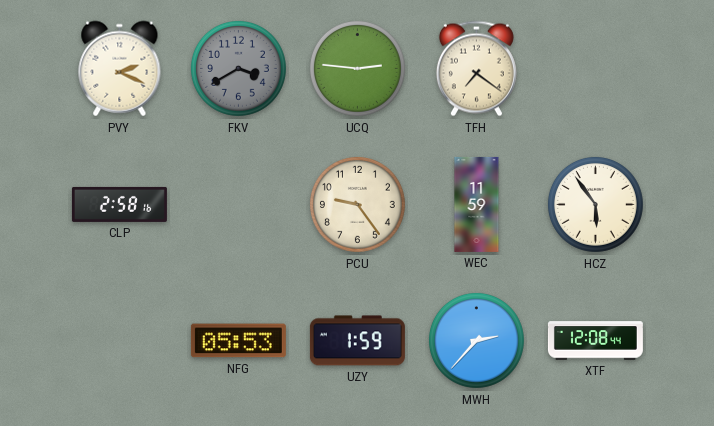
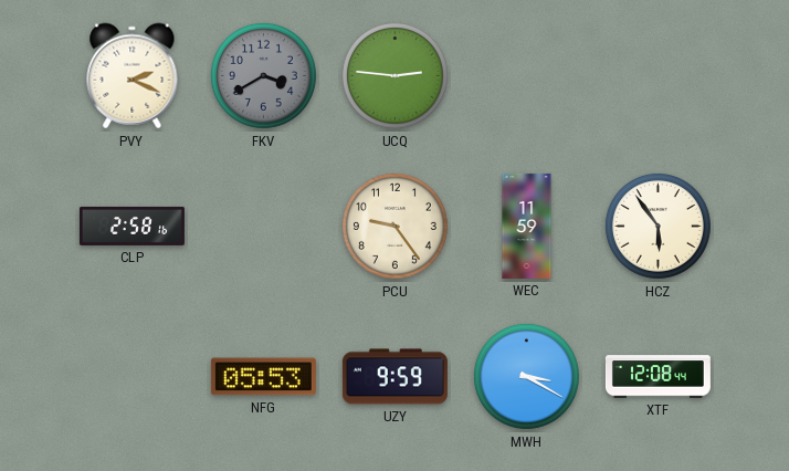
TFH: 7:21 -> none (476, 69)
UZY: 1:59 -> 9:59 (394, 377)
MWH: 2:37 -> 3:20 (526, 376)
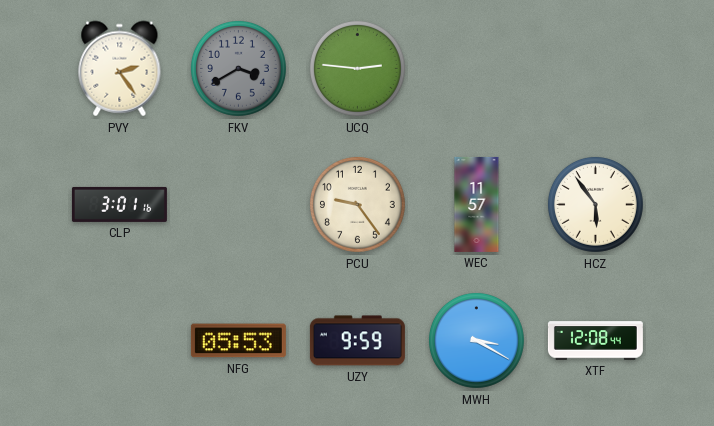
PVY: 2:19 -> 2:24 (120, 69)
CLP: 2:58 -> 3:01 (119, 204)
WEC: 11:59 -> 11:57 (477, 204)
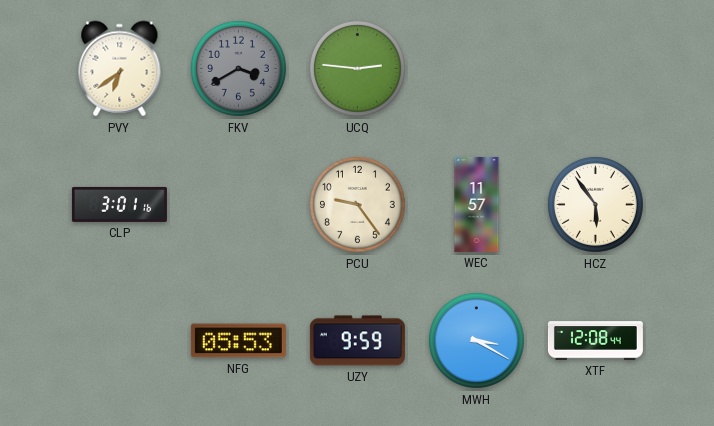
PVY: 2:24 -> 6:39 (120, 69)
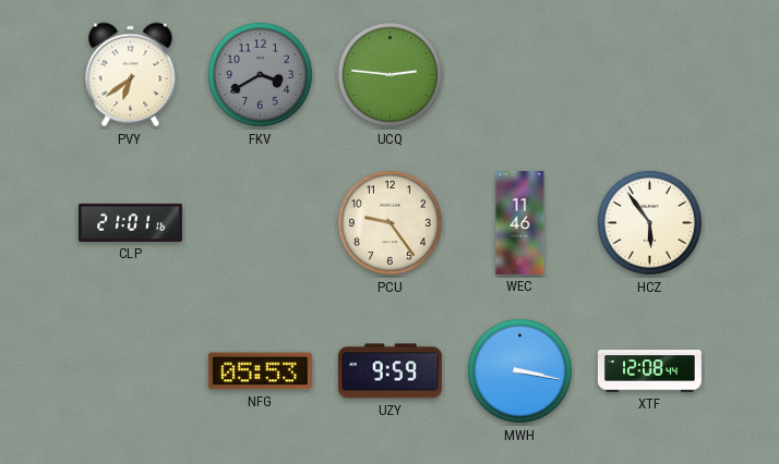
CLP: 3:01 -> 21:01 (130, 222)
WEC: 11:57 -> 11:46 (520, 222)
MWH: 3:20 -> 3:17 (519, 370)
